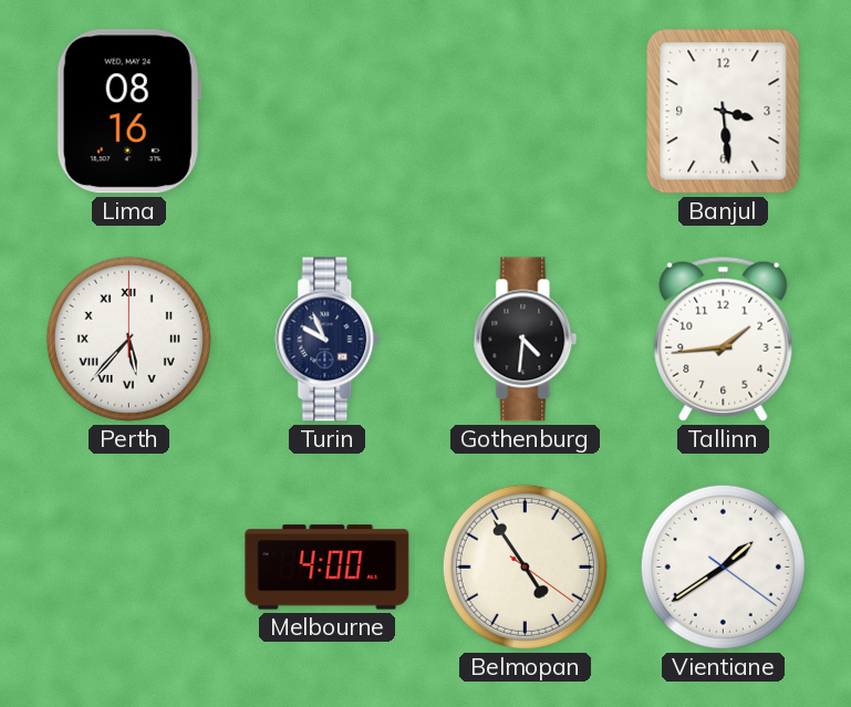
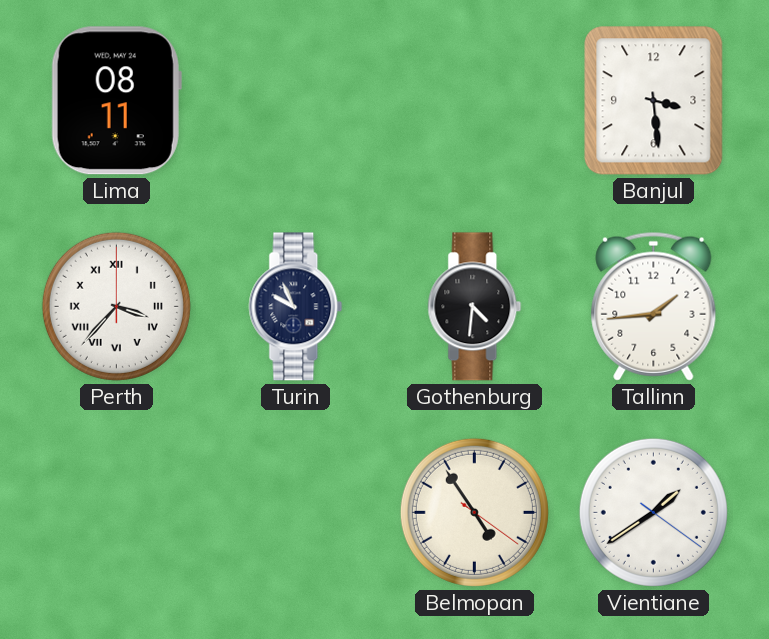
Lima: 08:16 -> 08:11 (116, 101)
Perth: 5:37 -> 3:37 (116, 306)
Melbourne: 4:00 -> none (328, 568)
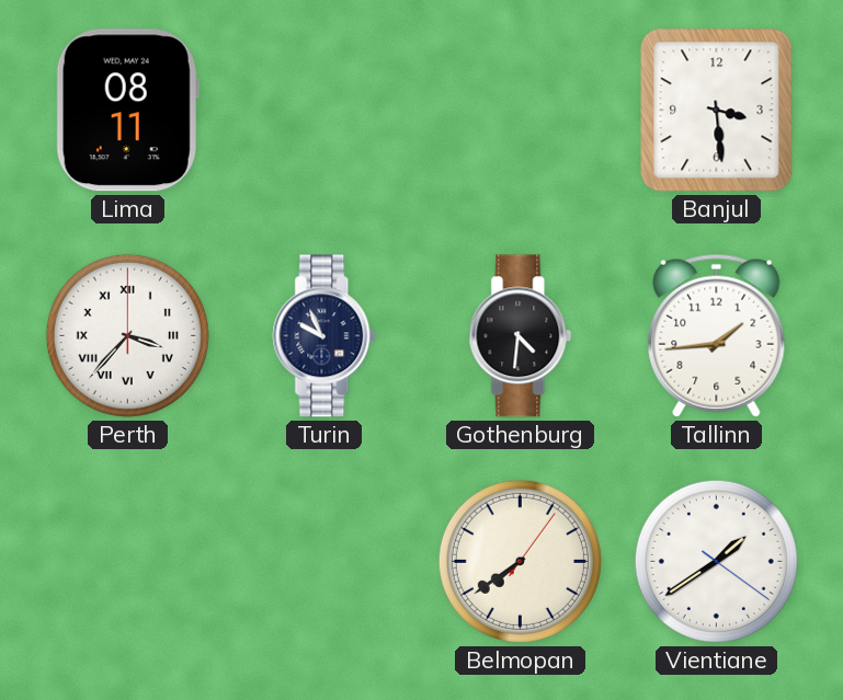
Belmopan: 4:54 -> 7:39 (520, 561)
